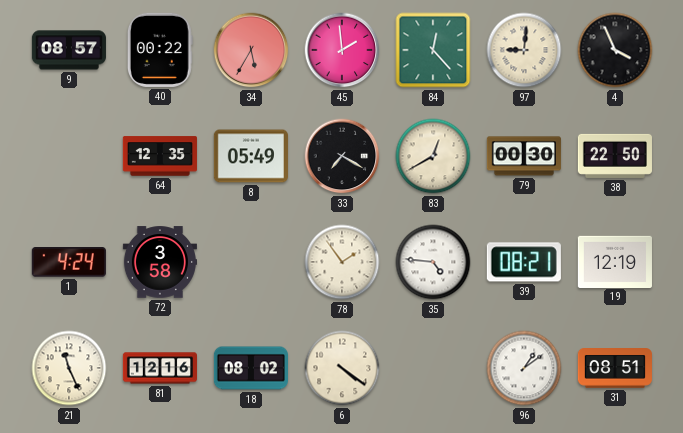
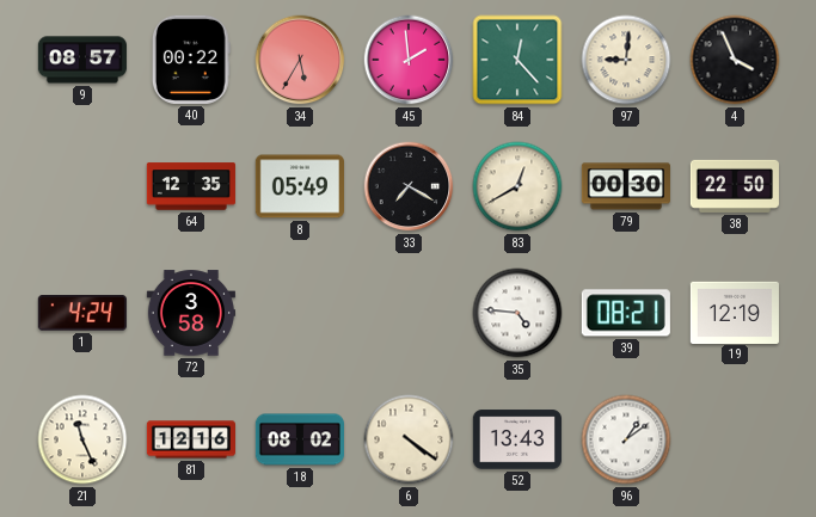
78: 1:54 -> none (342, 262)
52: none -> 13:43 (517, 439)
31: 08:51 -> none (615, 368)
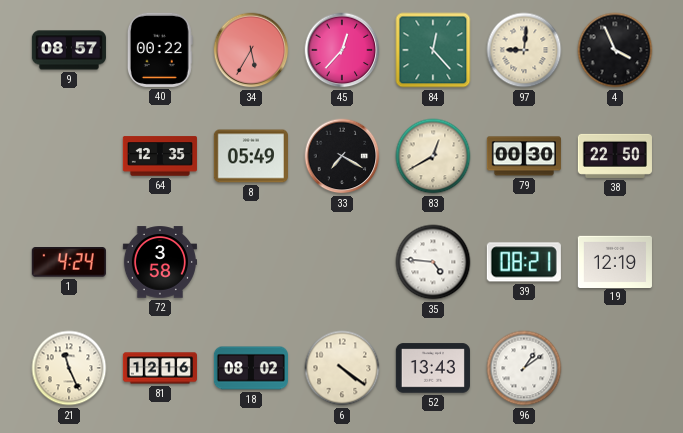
45: 1:59 -> 12:37 (342, 50)
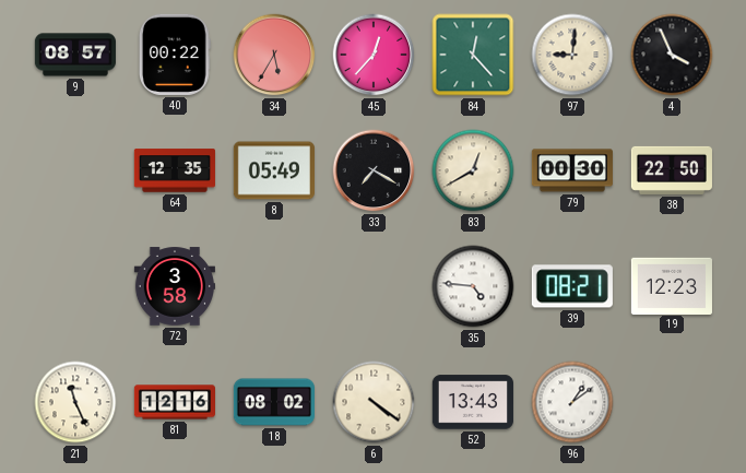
1: 4:24 -> none (69, 262)
19: 12:19 -> 12:23 (672, 285)
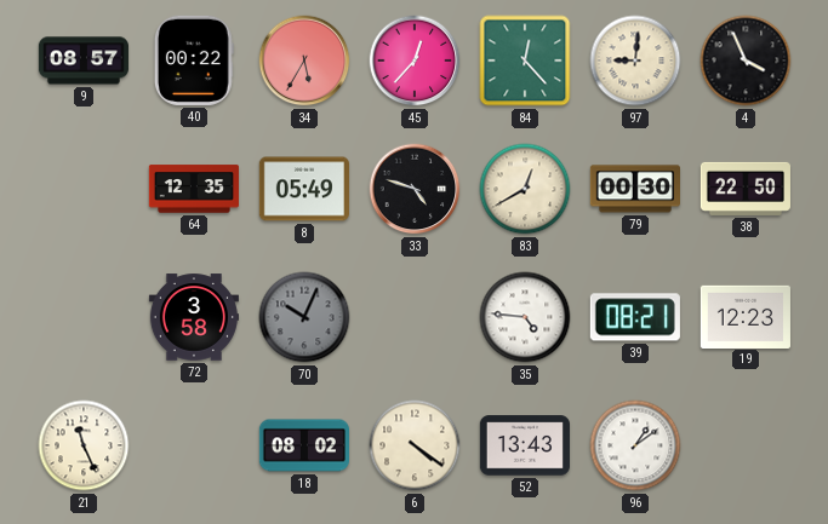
33: 7:20 -> 4:48 (415, 189)
70: none -> 10:04 (304, 317)
81: 12:16 -> none (174, 402)
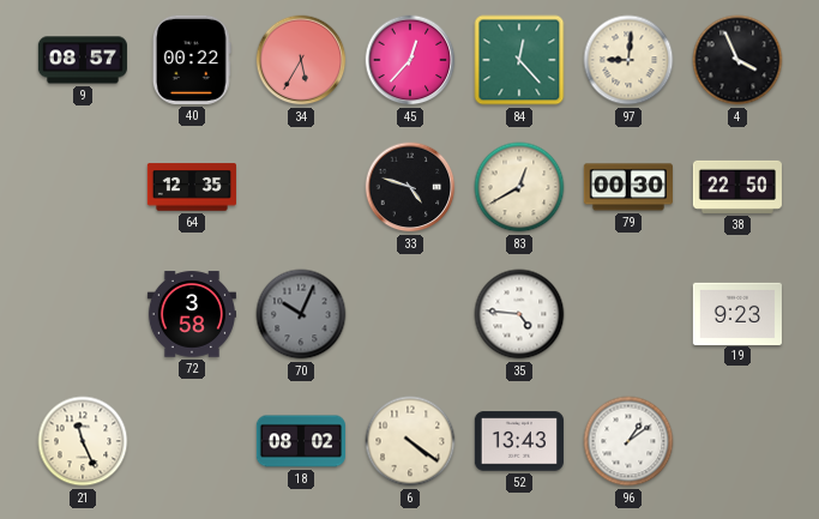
8: 05:49 -> none (304, 189)
39: 08:21 -> none (635, 317)
19: 12:23 -> 9:23 (737, 313)
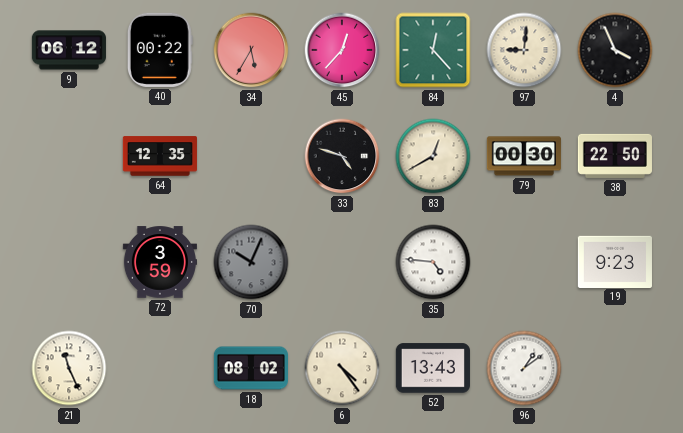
9: 08:57 -> 06:12 (68, 50)
72: 3:58 -> 3:59 (159, 262)
6: 4:21 -> 4:24 (342, 368)
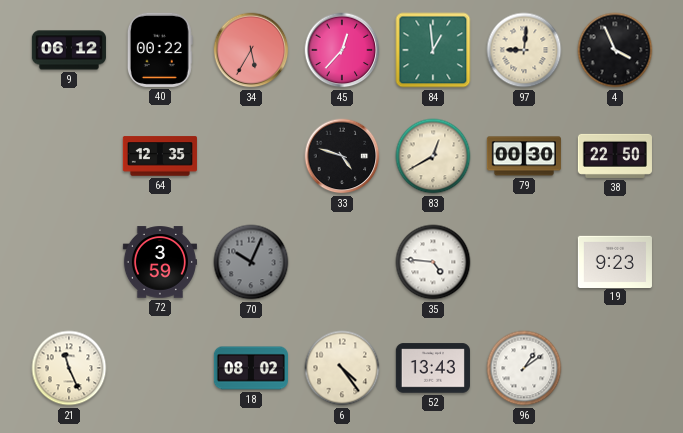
84: 12:23 -> 12:59 (433, 50)
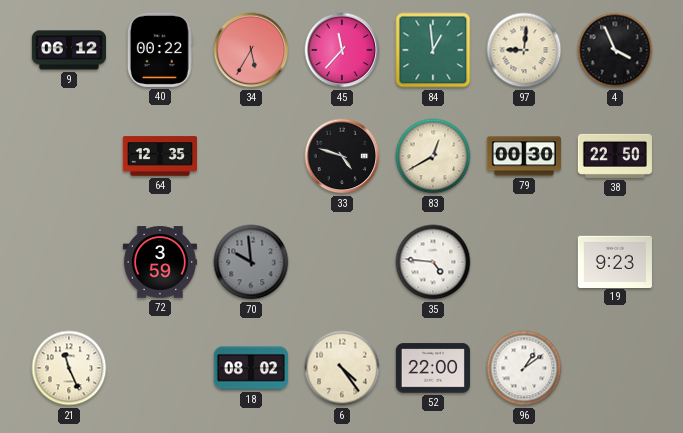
45: 12:37 -> 11:37 (342, 50)
70: 10:04 -> 9:59 (251, 262)
52: 13:43 -> 22:00 (433, 368)
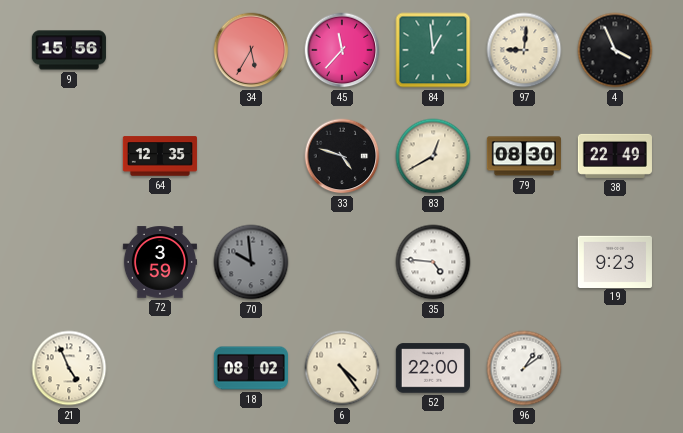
9: 06:12 -> 15:56 (68, 50)
40: 00:22 -> none (160, 50)
79: 00:30 -> 08:30 (524, 156)
38: 22:50 -> 22:49 (614, 156)
21: 11:26 -> 4:56 (69, 368)
